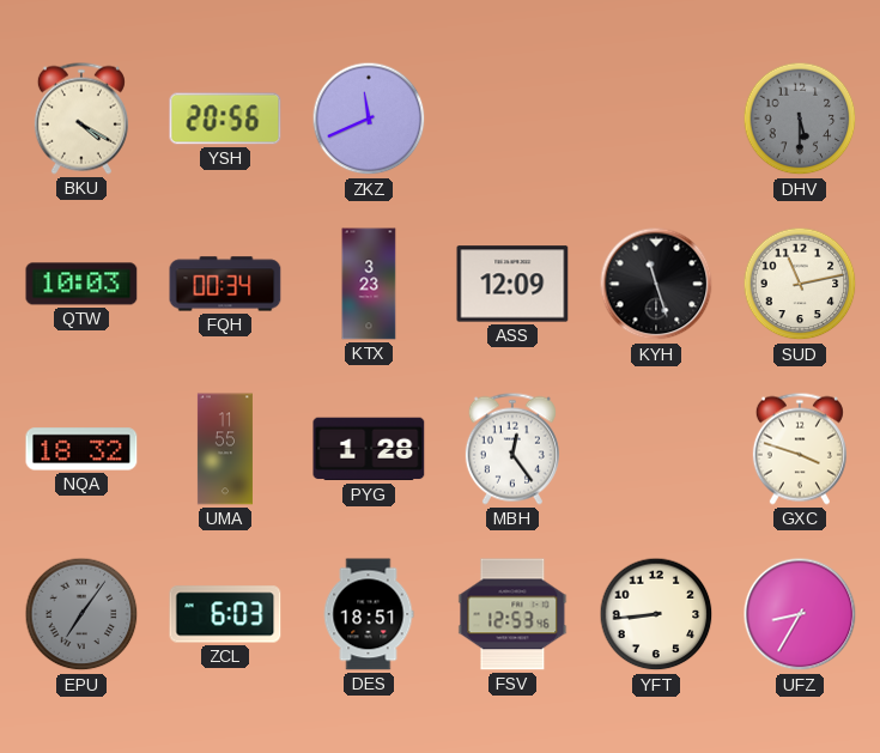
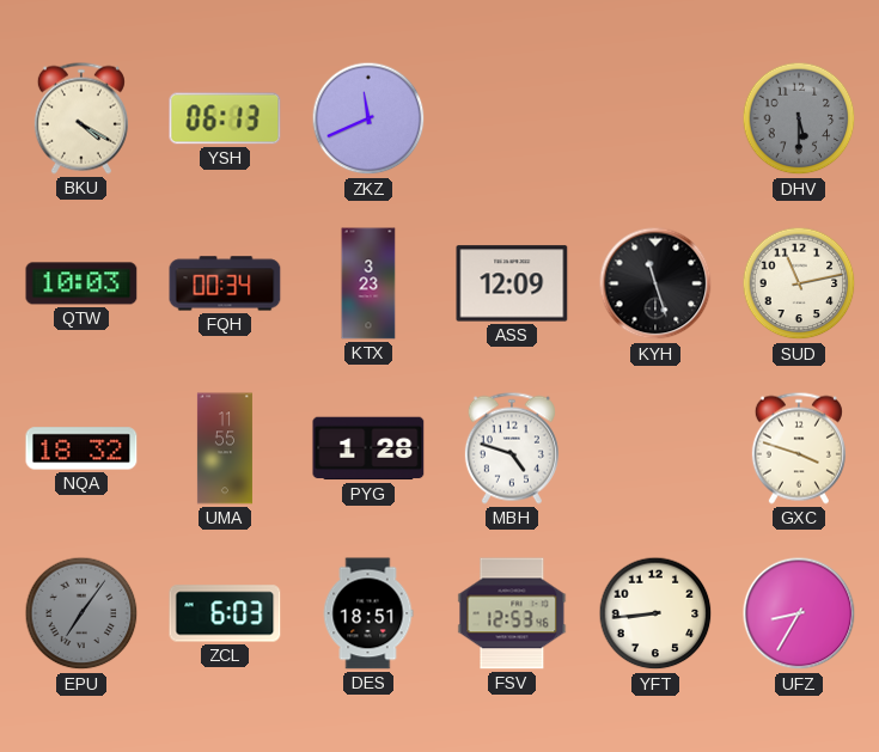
YSH: 20:56 -> 06:13 (225, 118)
MBH: 12:24 -> 4:48 (512, 448)
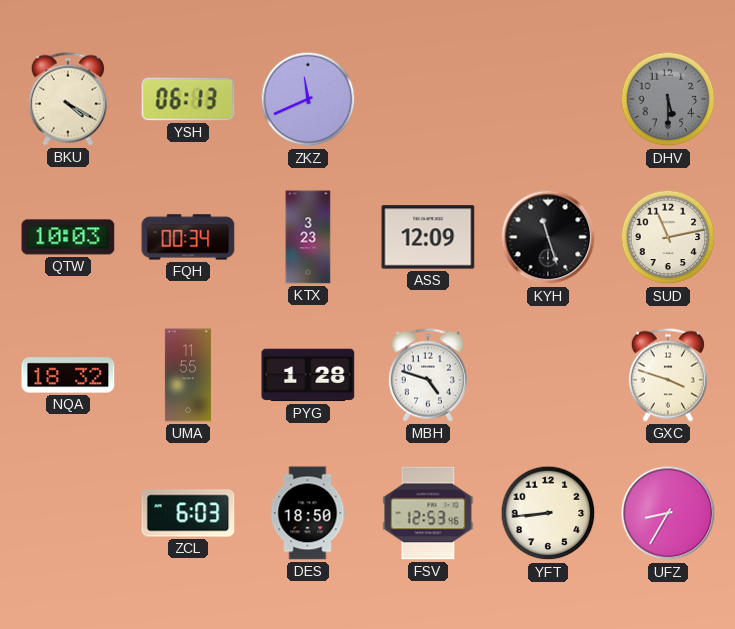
EPU: 7:06 -> none (81, 613)
DES: 18:51 -> 18:50 (308, 513)
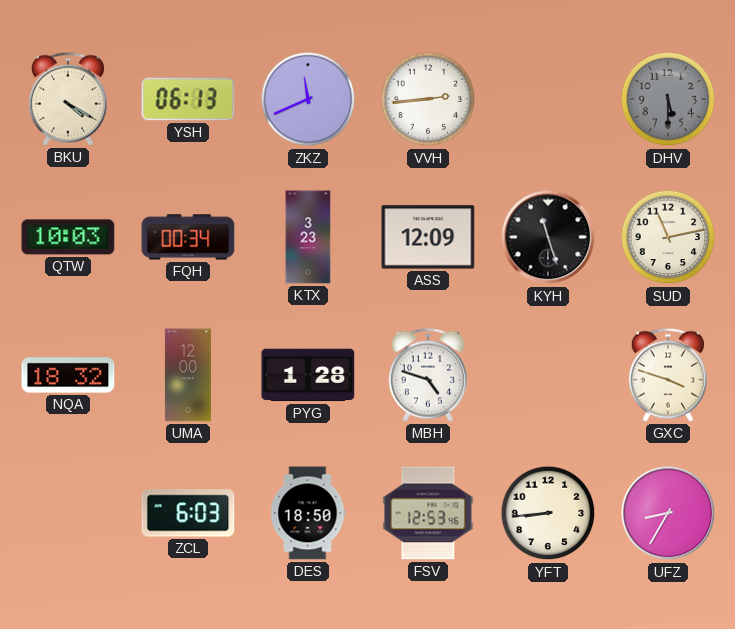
VVH: none -> 2:44 (428, 99)
UMA: 11:55 -> 12:00 (188, 375)
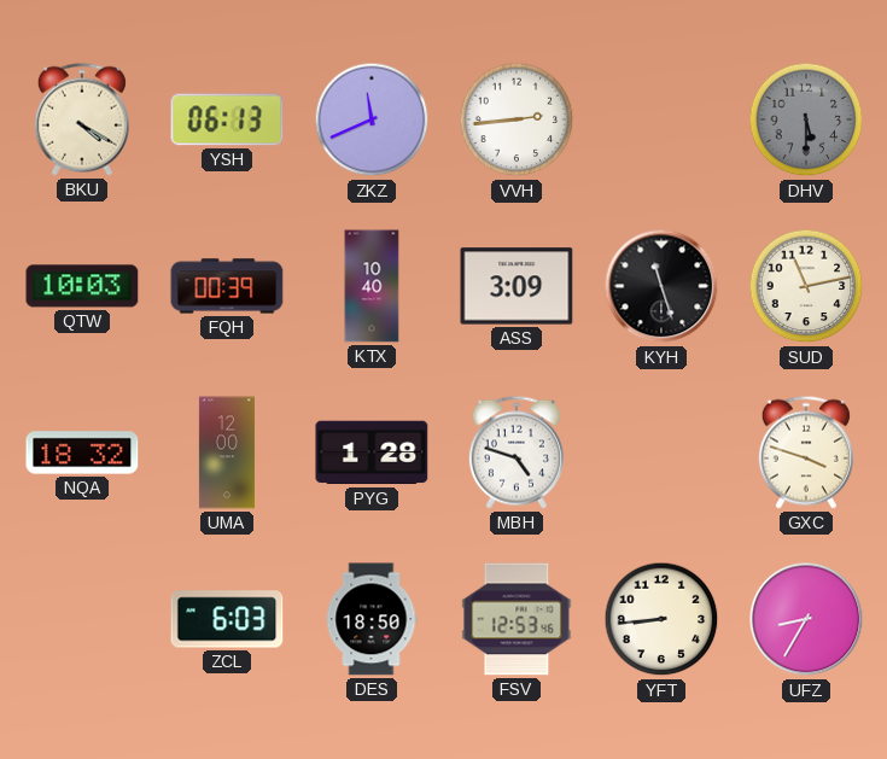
FQH: 00:34 -> 00:39 (227, 286)
KTX: 3:23 -> 10:40 (372, 286)
ASS: 12:09 -> 3:09 (517, 286)
